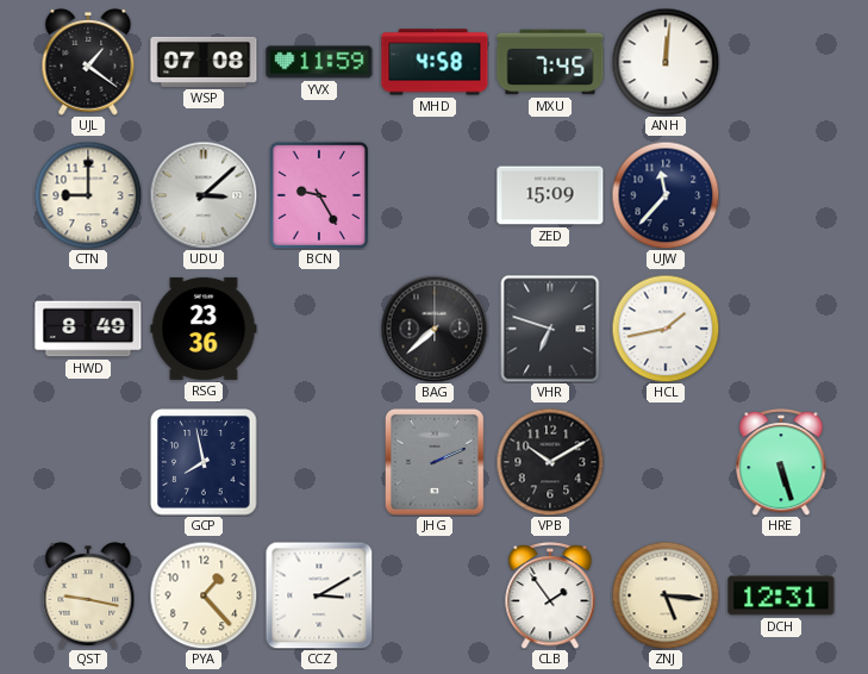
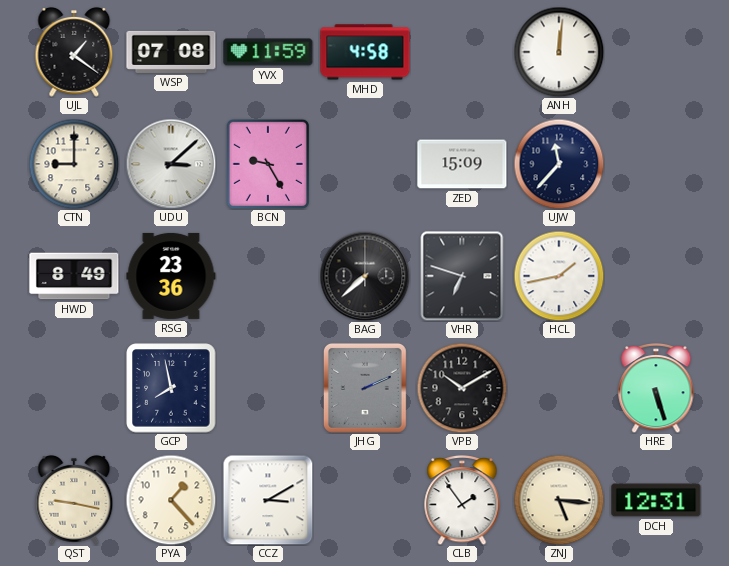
MXU: 7:45 -> none (550, 62)
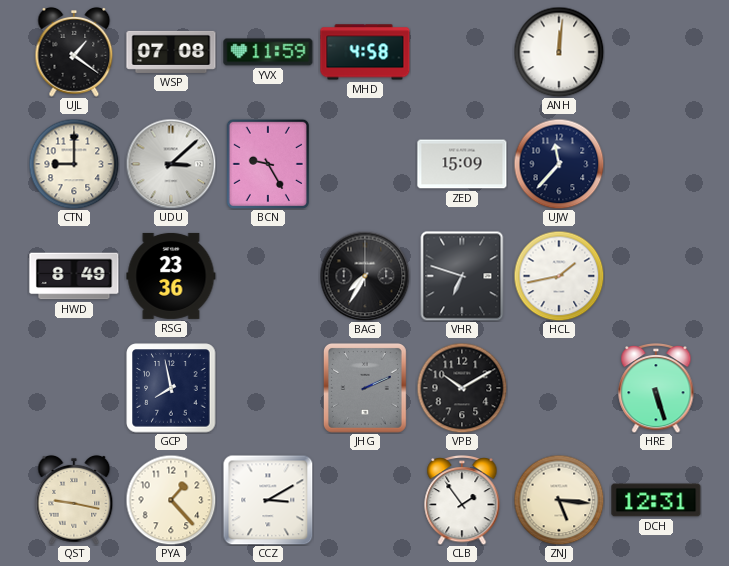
BAG: 7:38 -> 7:35 (365, 276)
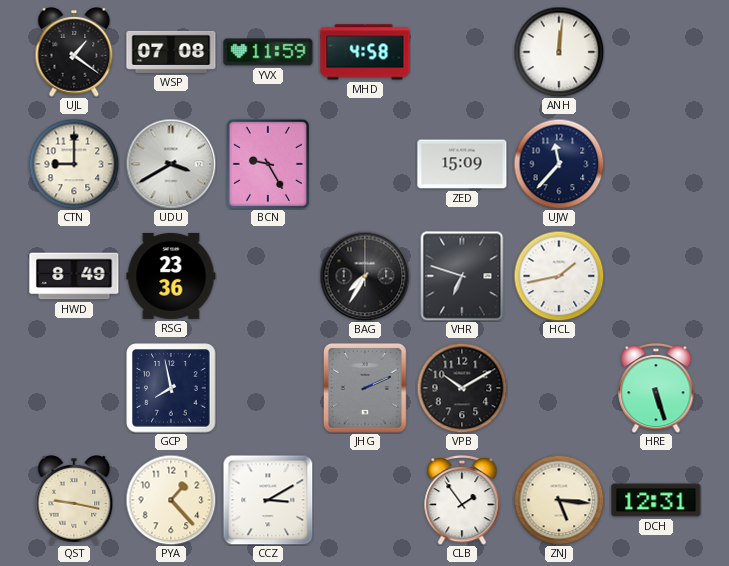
UDU: 3:08 -> 3:40 (171, 164)
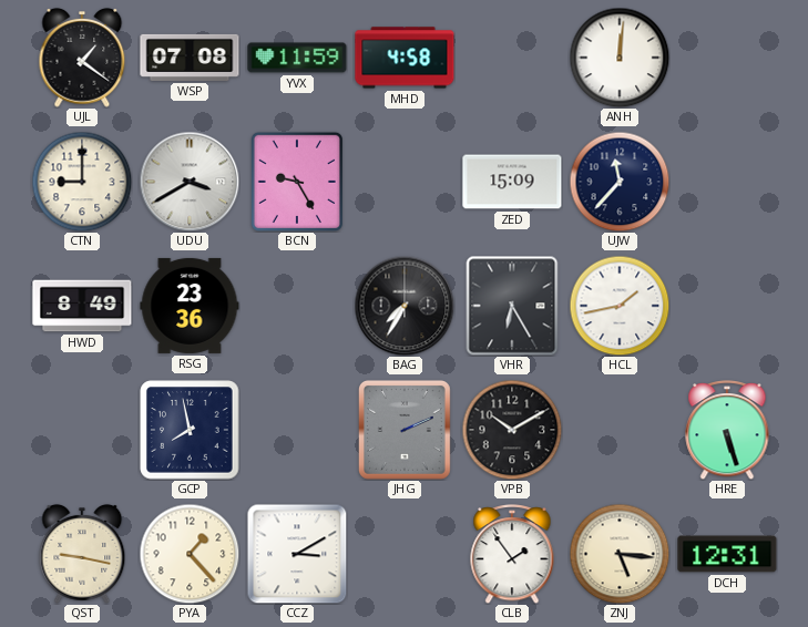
VHR: 6:48 -> 6:25 (512, 306)
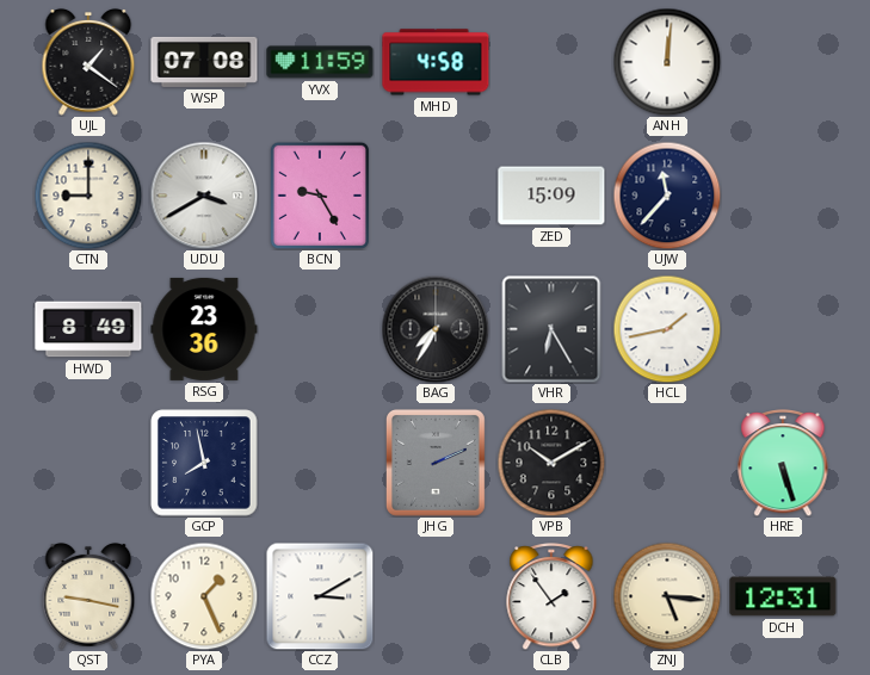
PYA: 1:23 -> 1:26 (204, 596)
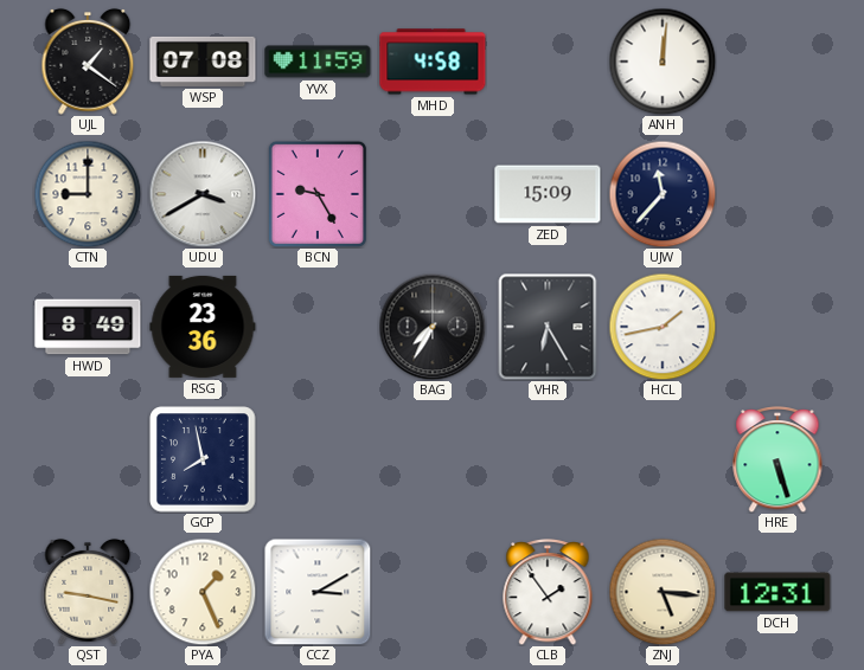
JHG: 2:11 -> none (436, 463)
VPB: 10:10 -> none (551, 463)
